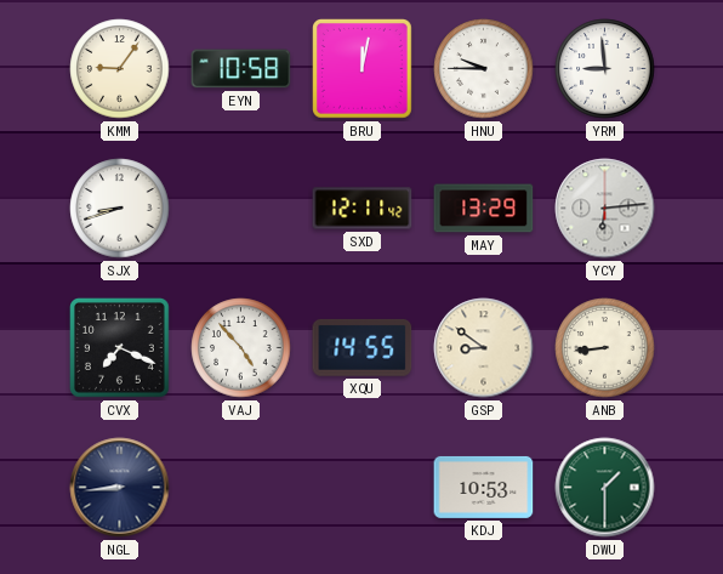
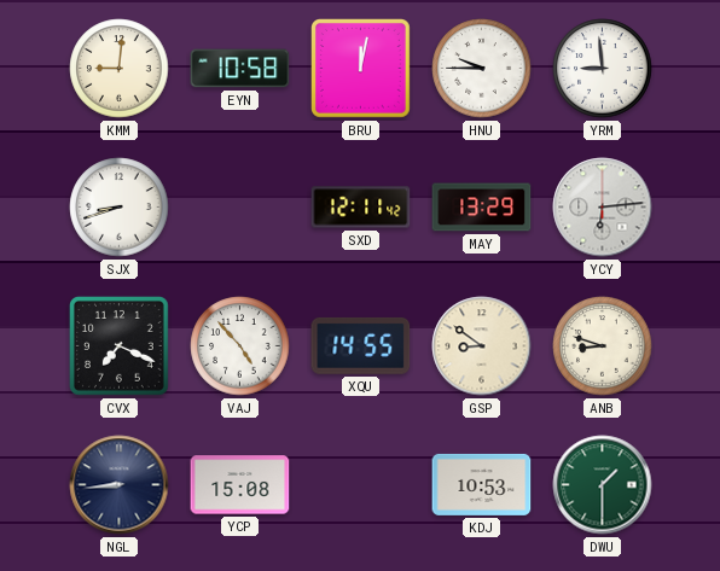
KMM: 9:06 -> 9:01 (120, 69)
ANB: 8:44 -> 8:48 (603, 346)
YCP: none -> 15:08 (240, 485)
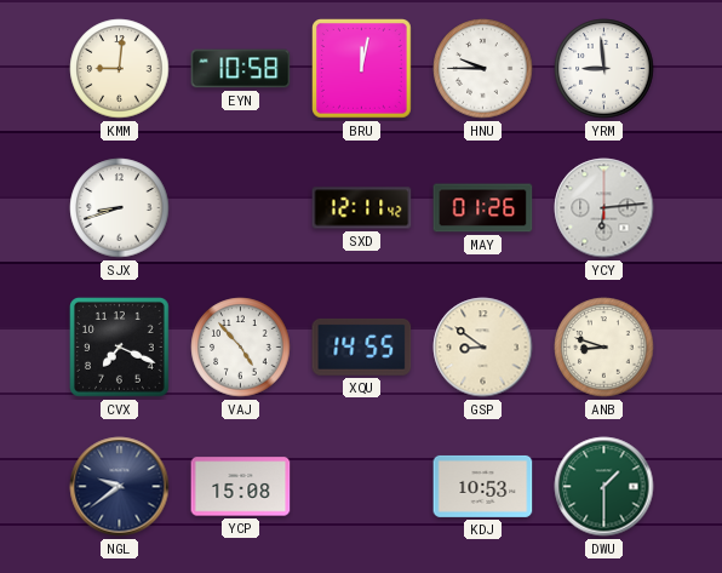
MAY: 13:29 -> 01:26 (483, 208)
NGL: 8:44 -> 9:39 (120, 487)
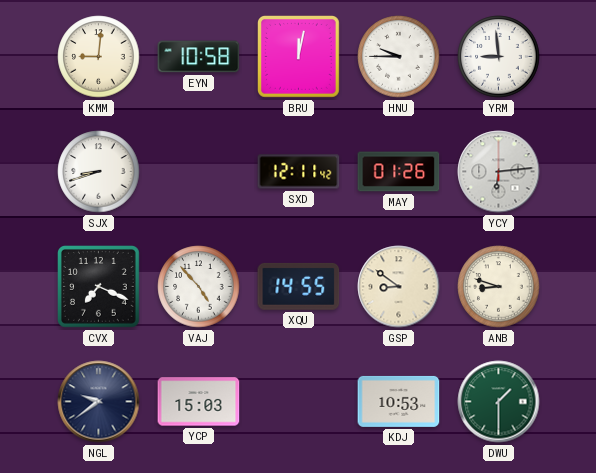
YCP: 15:08 -> 15:03 (199, 402)
